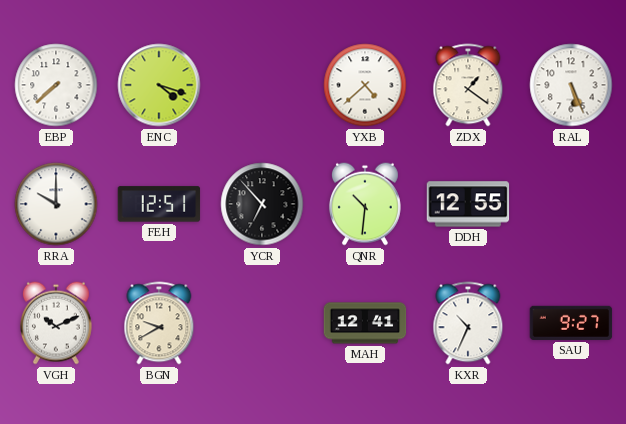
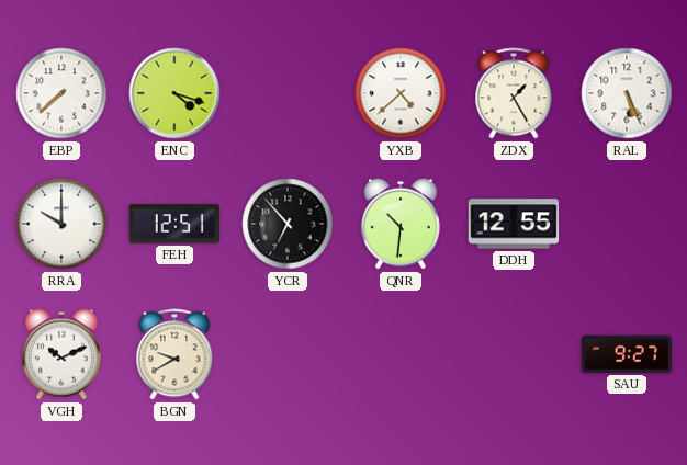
ZDX: 1:21 -> 1:25 (514, 93)
MAH: 12:41 -> none (365, 323)
KXR: 10:34 -> none (468, 323)
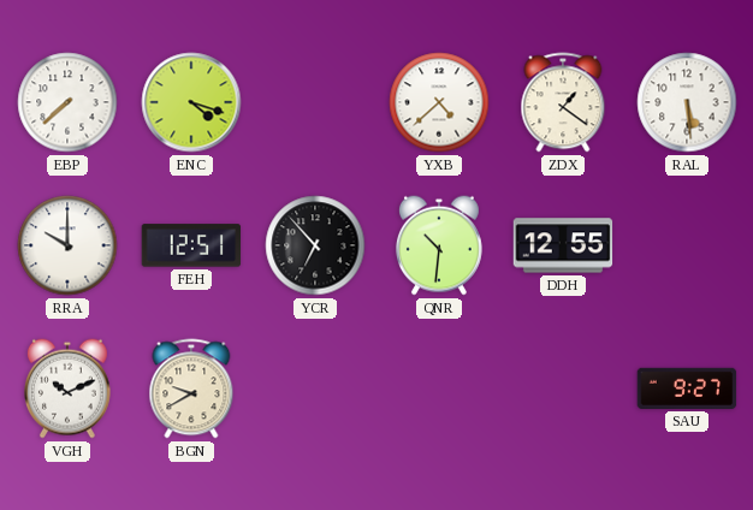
ZDX: 1:25 -> 1:21 (563, 102)
RAL: 5:26 -> 5:29 (687, 102)
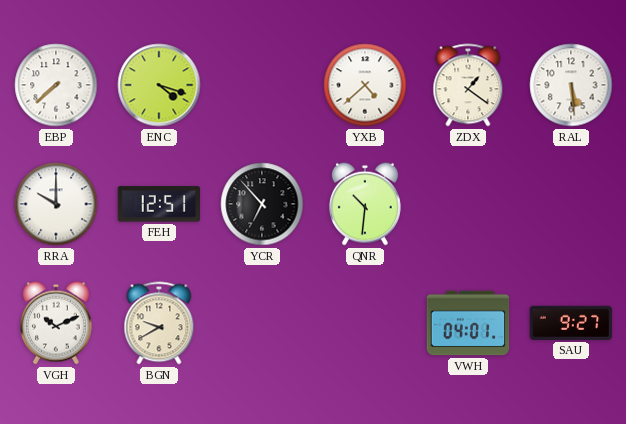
DDH: 12:55 -> none (563, 245)
VWH: none -> 04:01 (468, 323)
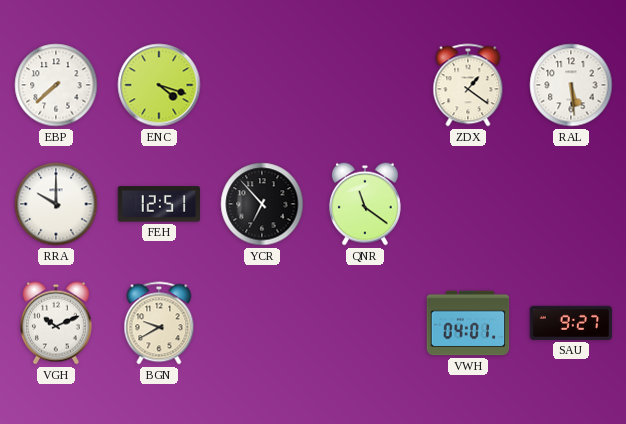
YXB: 4:38 -> none (365, 85)
QNR: 10:31 -> 11:21 (365, 204)
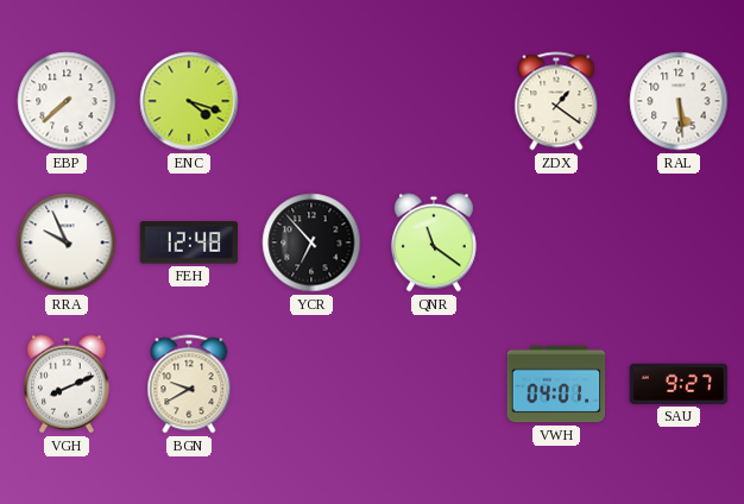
RRA: 10:00 -> 9:56 (67, 242)
FEH: 12:51 -> 12:48 (189, 242)
VGH: 10:11 -> 8:11 (67, 384)
